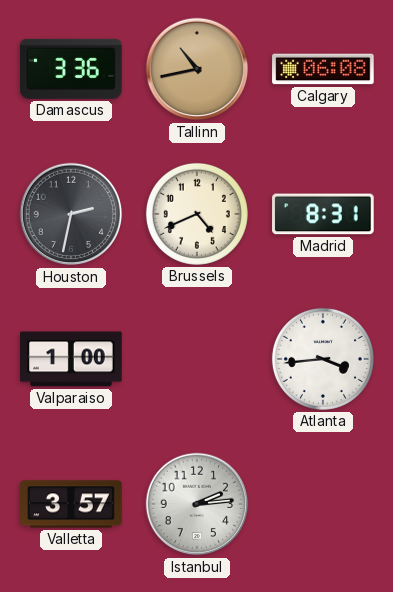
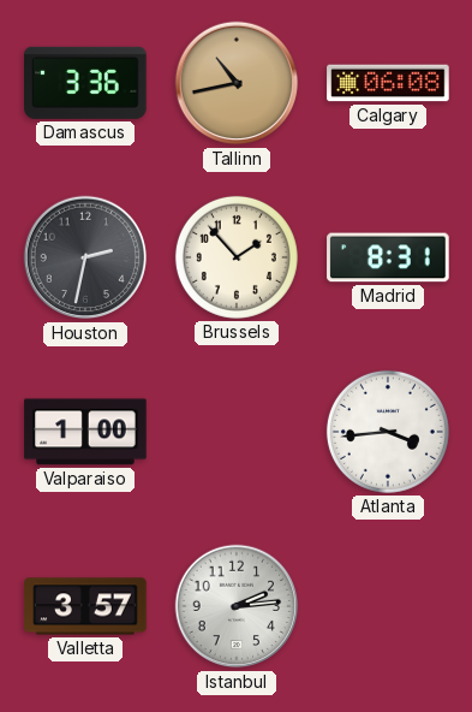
Brussels: 4:41 -> 1:53 (237, 257)
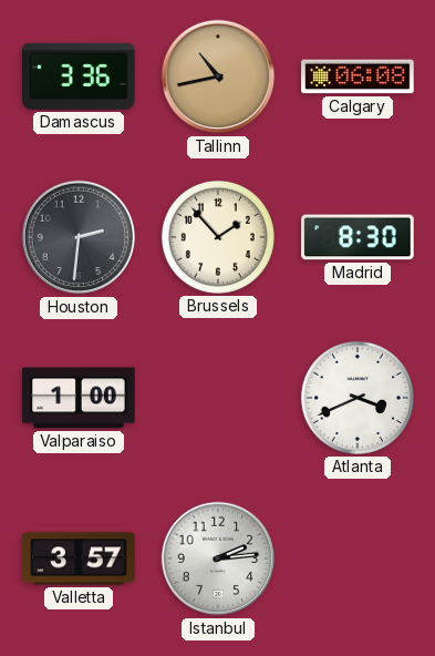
Houston: 2:32 -> 2:31 (79, 237)
Madrid: 8:31 -> 8:30 (358, 237)
Atlanta: 3:44 -> 3:41 (358, 398)
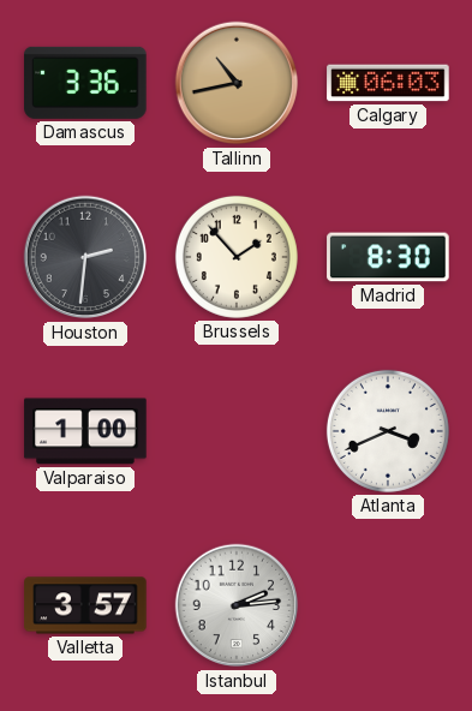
Calgary: 06:08 -> 06:03 (388, 83)
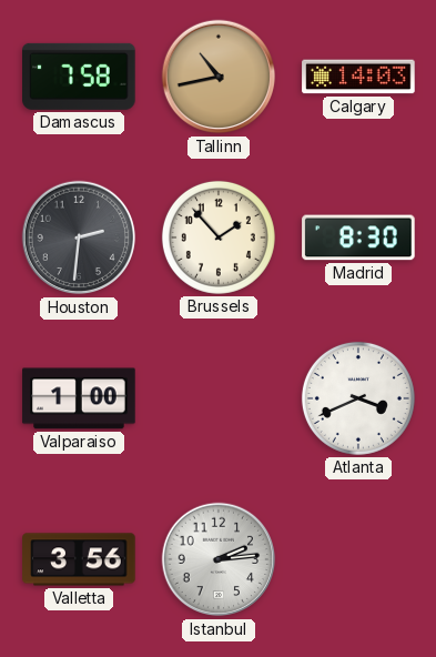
Damascus: 3:36 -> 7:58 (79, 77)
Calgary: 06:03 -> 14:03 (358, 77)
Valletta: 3:57 -> 3:56 (79, 559)
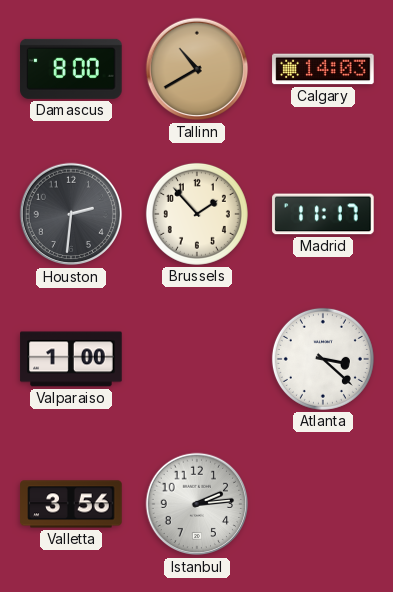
Damascus: 7:58 -> 8:00 (71, 69)
Tallinn: 10:43 -> 10:40 (197, 69)
Madrid: 8:30 -> 11:17 (323, 214)
Atlanta: 3:41 -> 3:22 (323, 359)
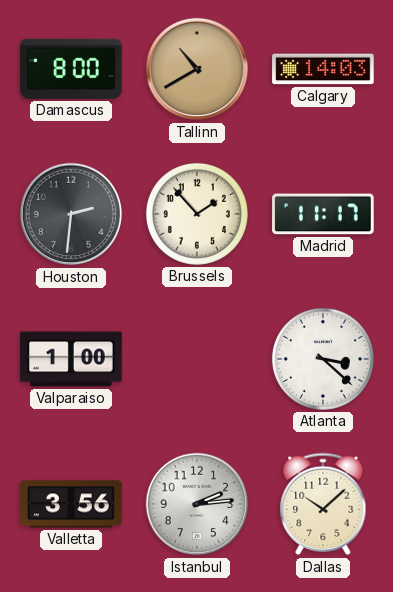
Dallas: none -> 10:08 (323, 504)
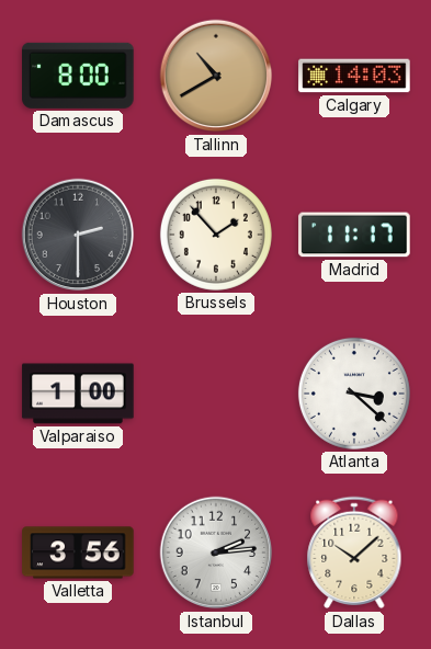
Houston: 2:31 -> 2:30 (78, 235)
